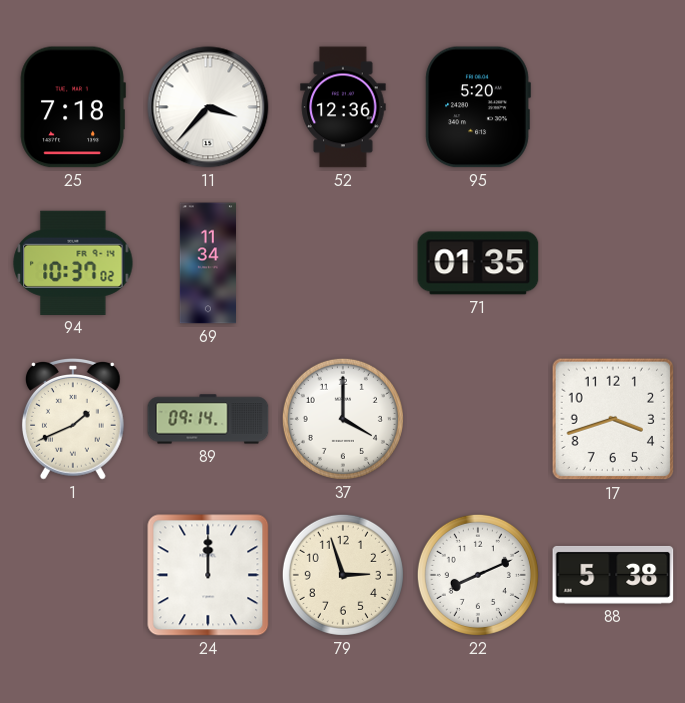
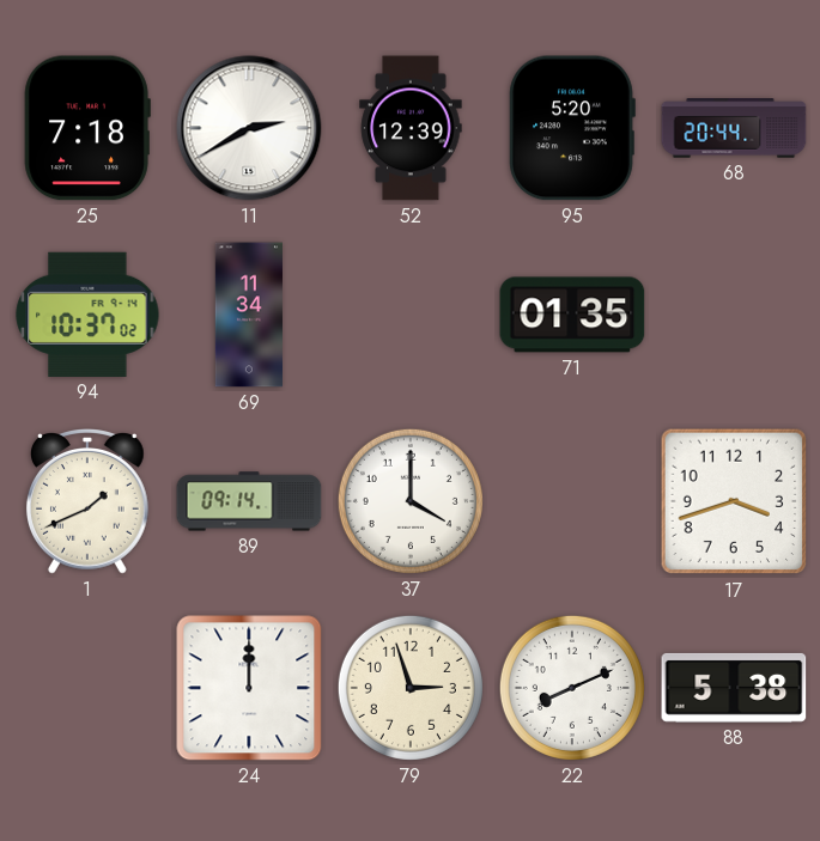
11: 3:37 -> 2:40 (249, 128)
52: 12:36 -> 12:39 (411, 128)
68: none -> 20:44 (734, 128)
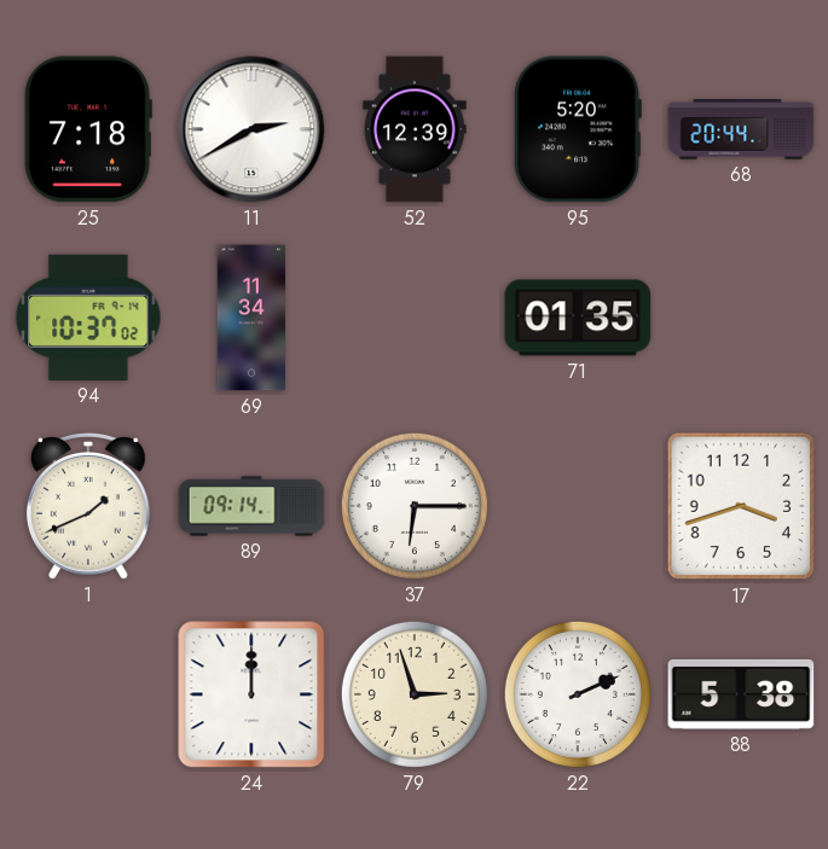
37: 4:00 -> 6:15 (415, 506)
22: 8:11 -> 2:11 (578, 694)
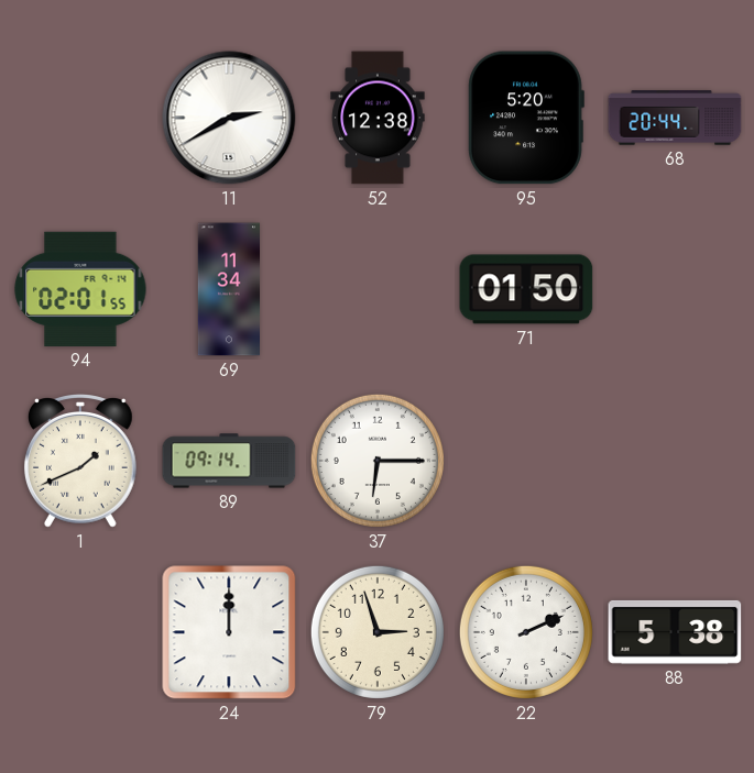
25: 7:18 -> none (88, 129)
52: 12:39 -> 12:38 (378, 118)
94: 10:37 -> 02:01 (80, 289)
71: 01:35 -> 01:50 (526, 289)
17: 3:42 -> none (741, 506)
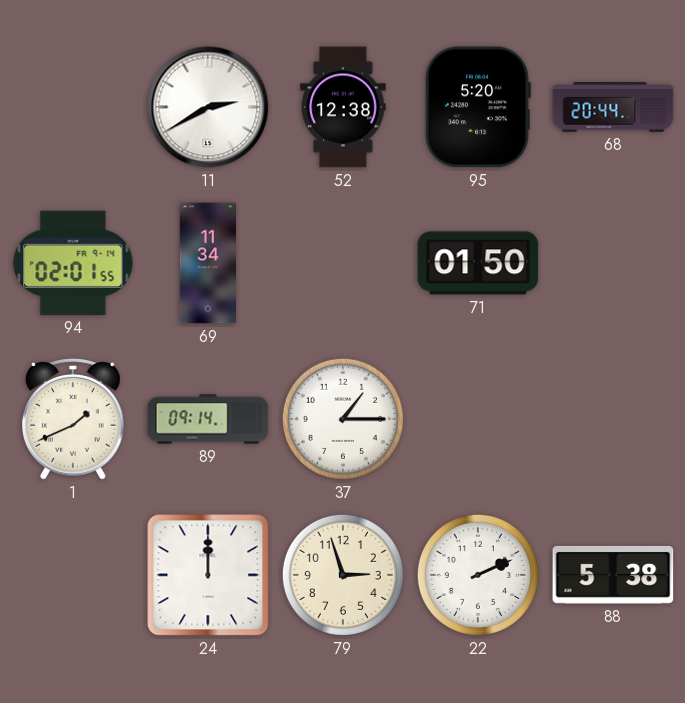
37: 6:15 -> 1:15 (343, 419)
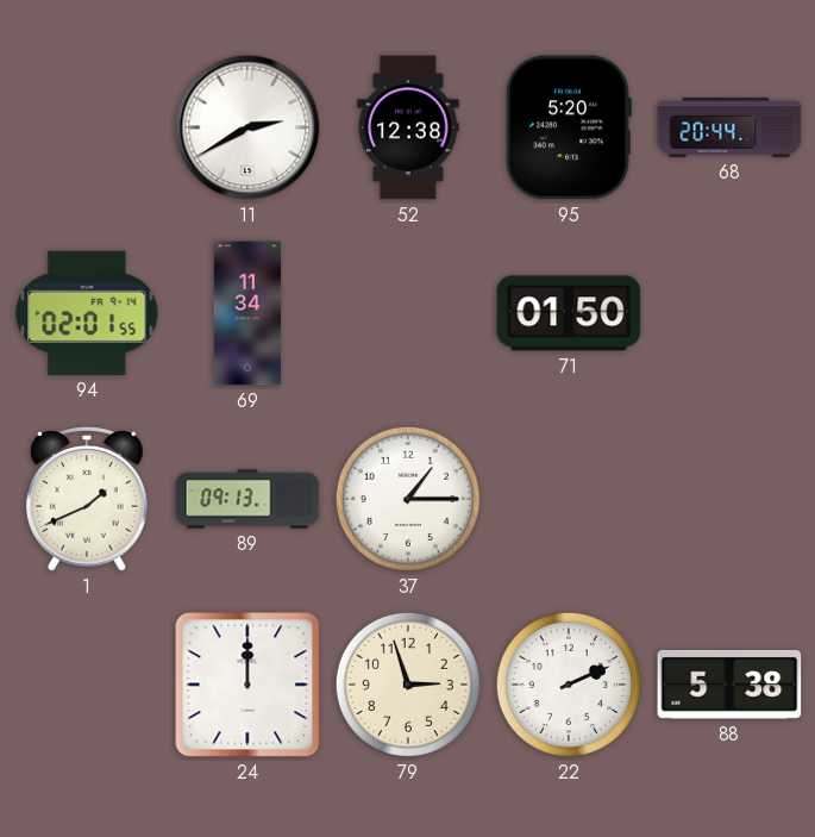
89: 09:14 -> 09:13 (247, 499)
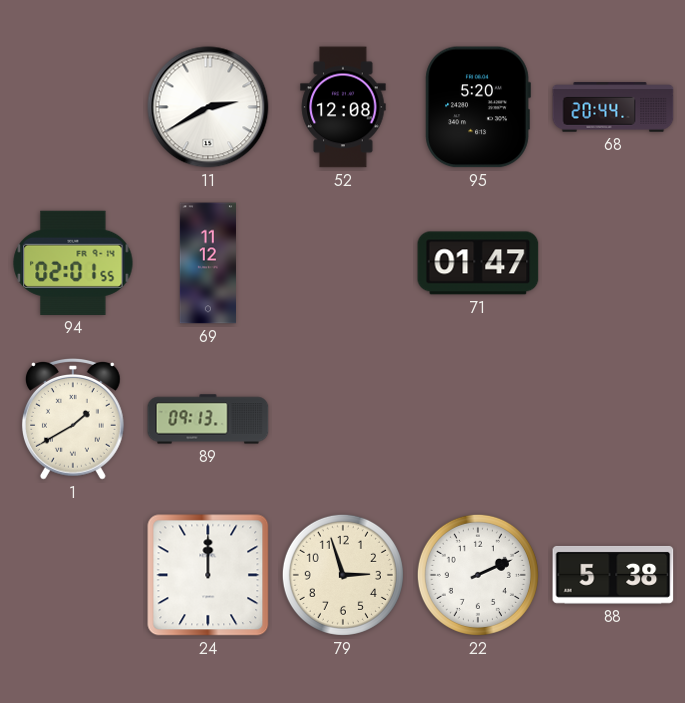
52: 12:38 -> 12:08 (343, 107)
69: 11:34 -> 11:12 (207, 263)
71: 01:50 -> 01:47 (478, 263)
1: 1:41 -> 1:40 (73, 420)
37: 1:15 -> none (408, 499)
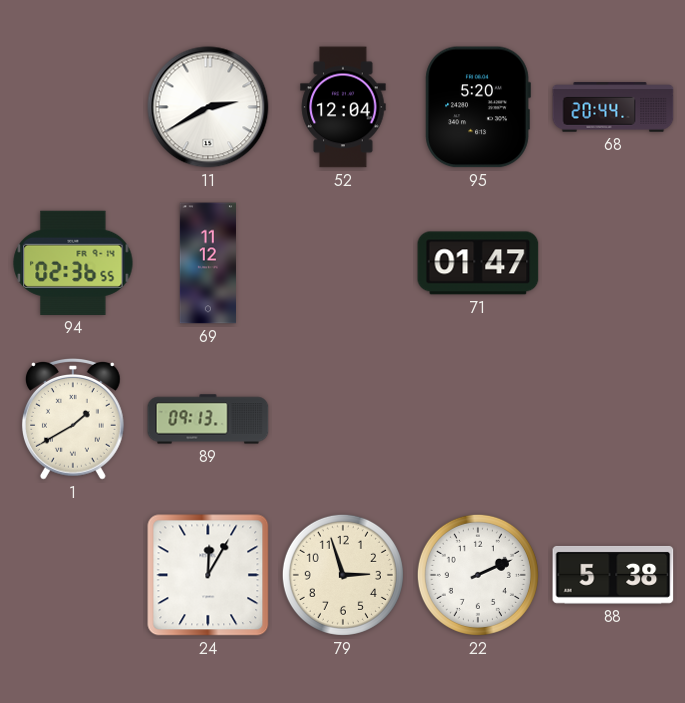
52: 12:08 -> 12:04 (343, 107)
94: 02:01 -> 02:36 (73, 263)
24: 12:00 -> 12:05 (208, 575)
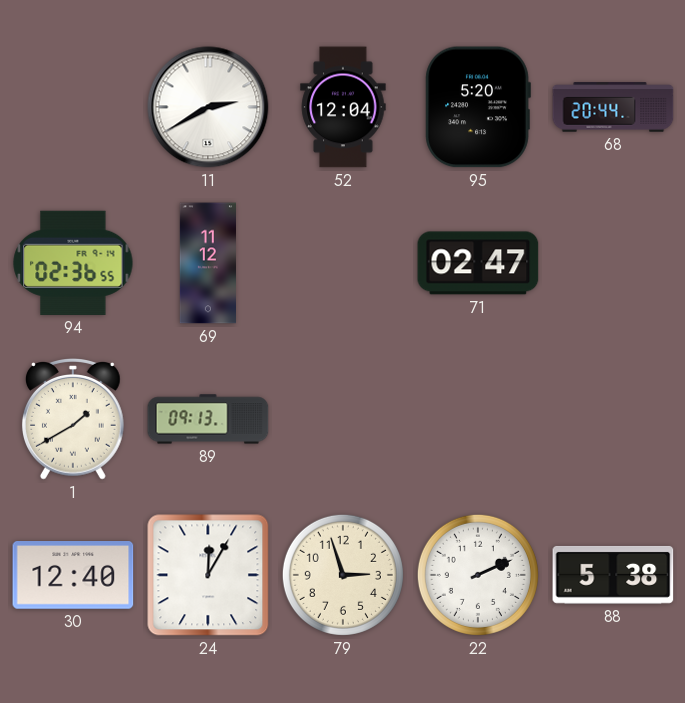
71: 01:47 -> 02:47 (478, 263)
30: none -> 12:40 (73, 576)
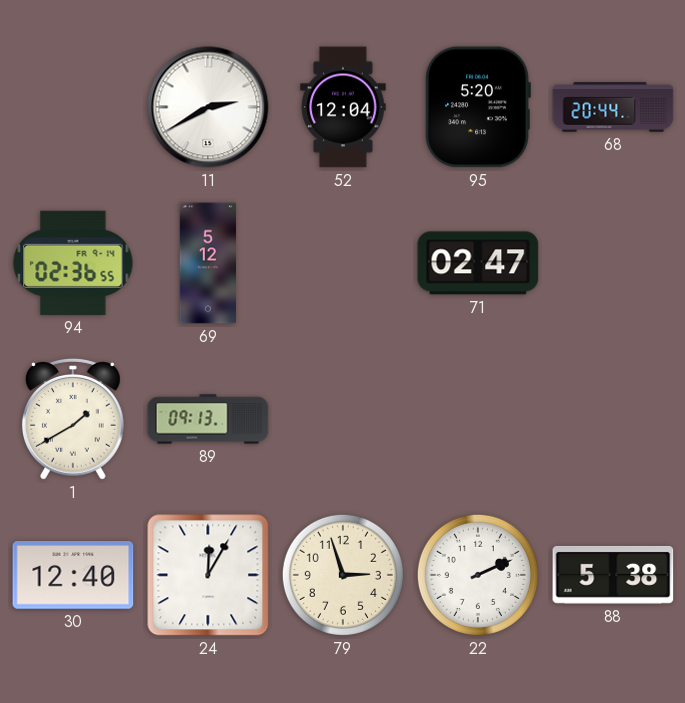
69: 11:12 -> 5:12 (207, 263)
